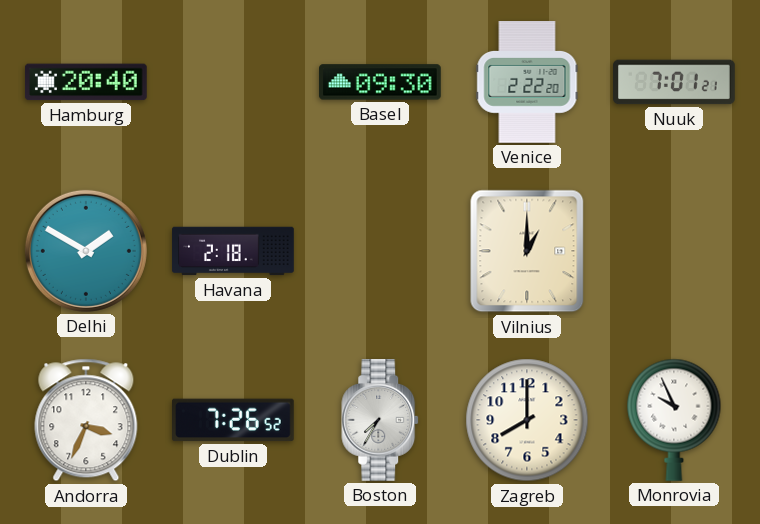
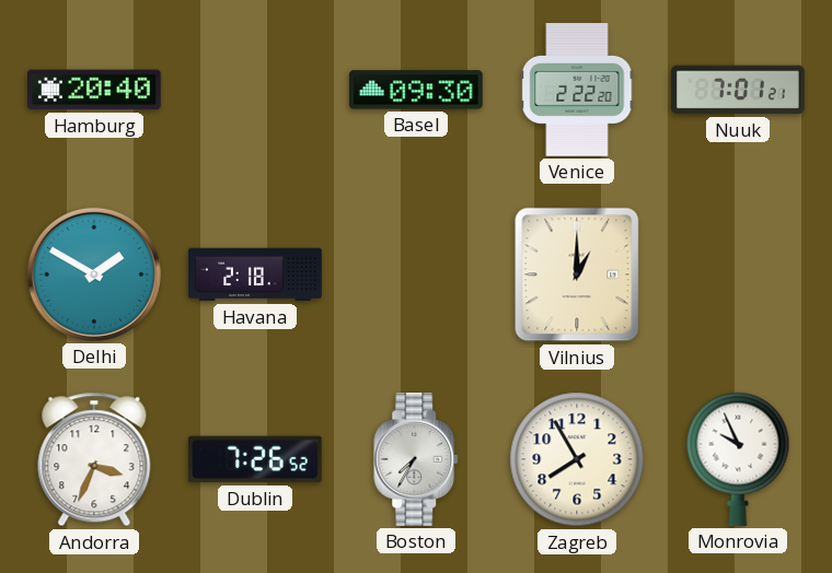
Zagreb: 8:00 -> 7:55 (577, 459)
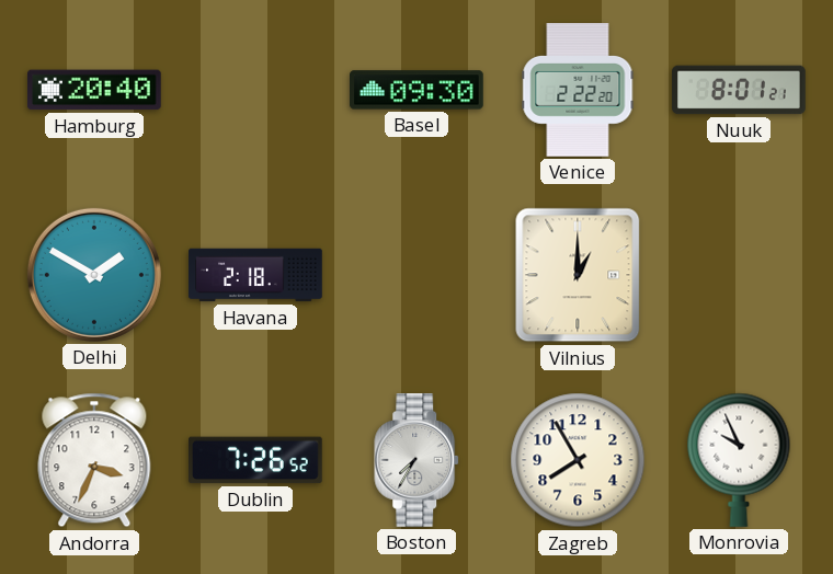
Nuuk: 7:01 -> 8:01 (739, 90)
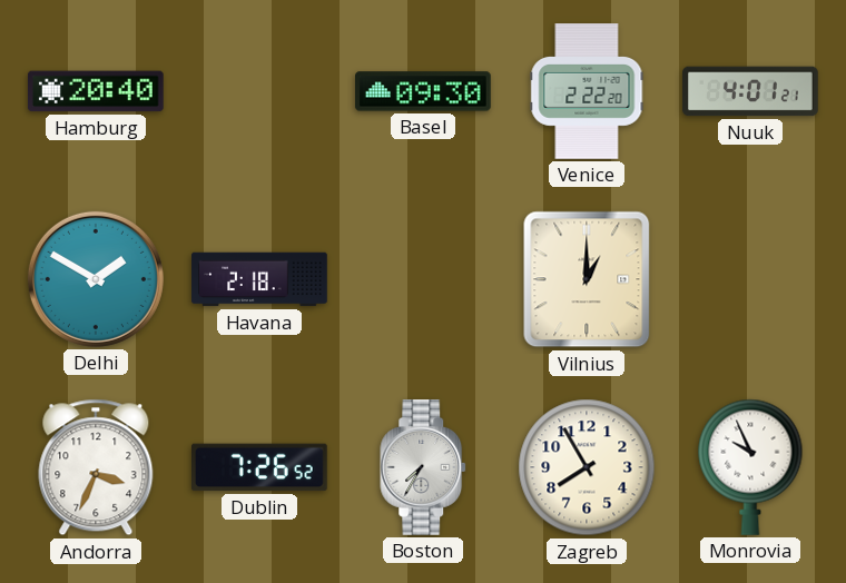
Nuuk: 8:01 -> 4:01 (750, 91)
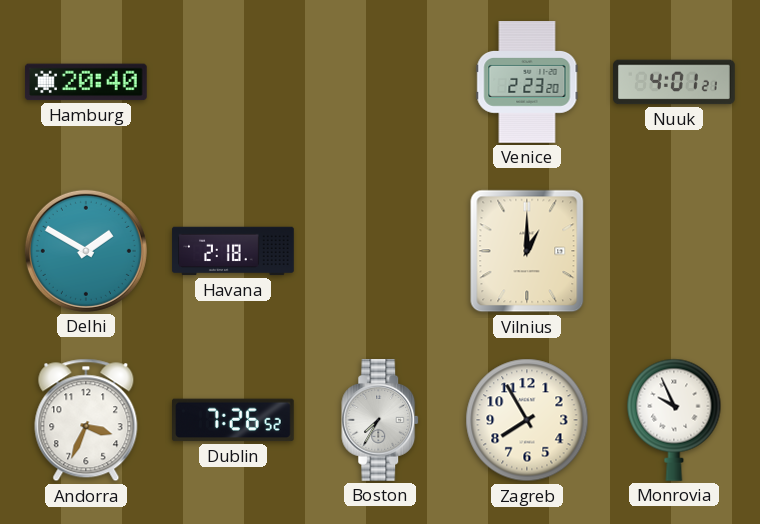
Basel: 09:30 -> none (424, 91)
Venice: 2:22 -> 2:23 (527, 82)
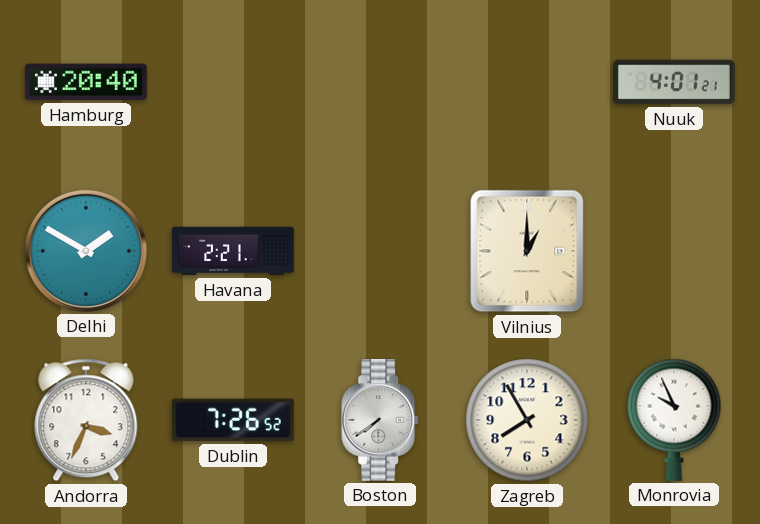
Venice: 2:23 -> none (527, 82)
Havana: 2:18 -> 2:21 (233, 251)
Boston: 7:35 -> 7:39 (381, 421)
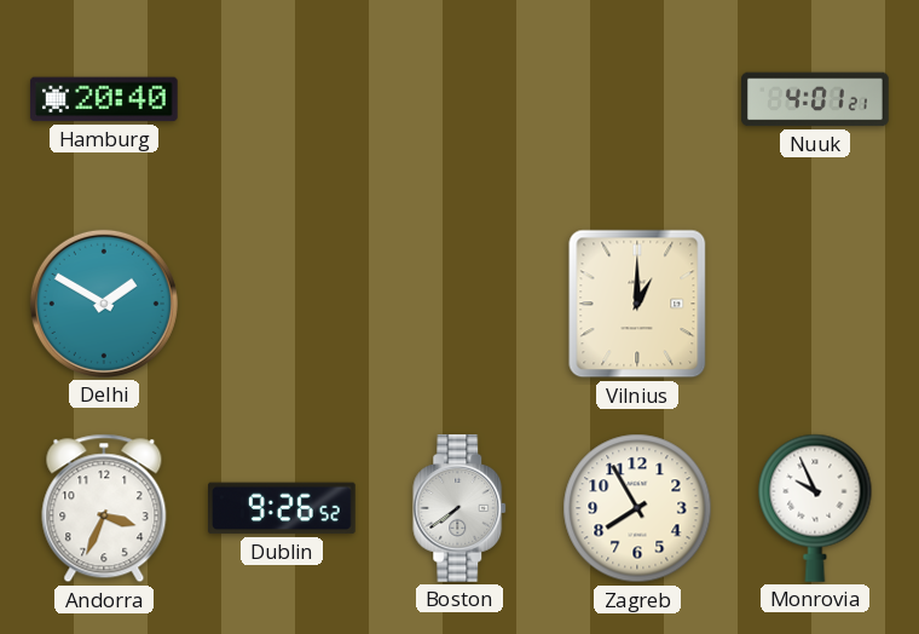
Havana: 2:21 -> none (233, 251)
Dublin: 7:26 -> 9:26 (283, 508)
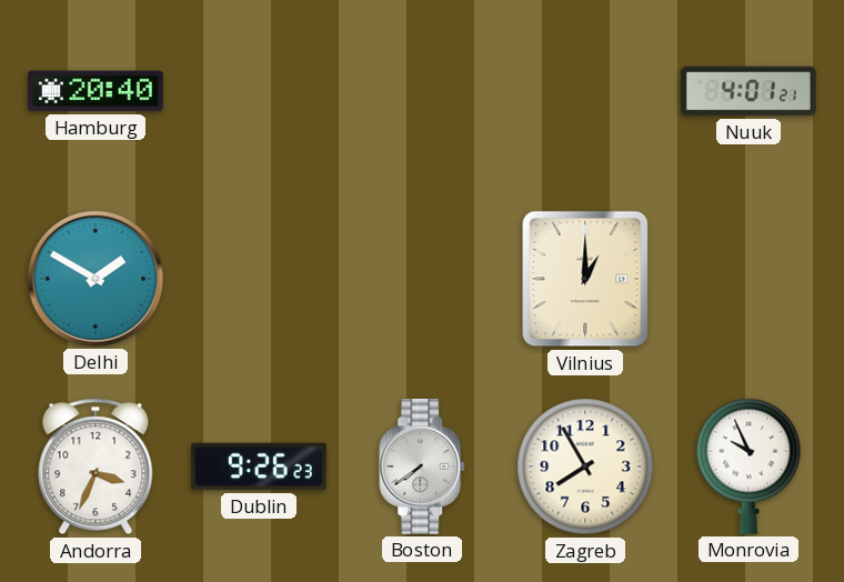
Dublin: 9:26:52 -> 9:26:23 (260, 466)
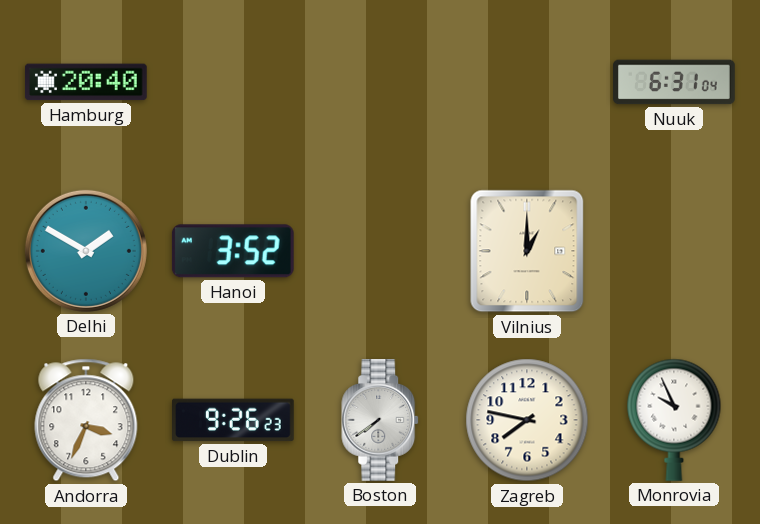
Nuuk: 4:01 -> 6:31 (674, 82)
Hanoi: none -> 3:52 (233, 251)
Zagreb: 7:55 -> 7:47 (527, 420)
